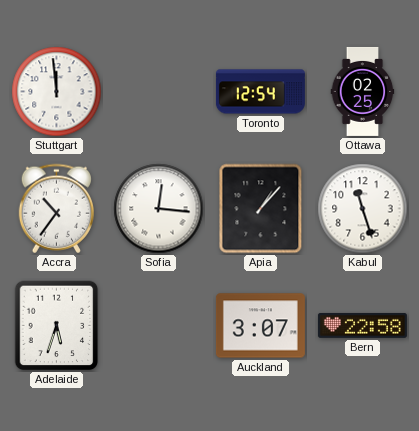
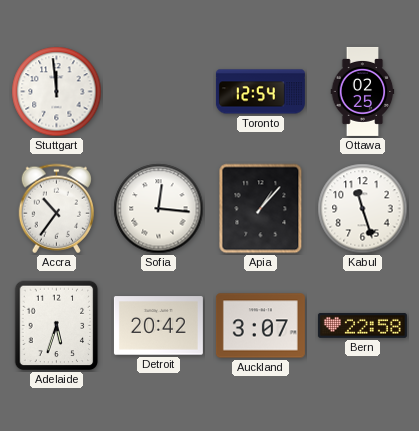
Detroit: none -> 20:42 (158, 326)
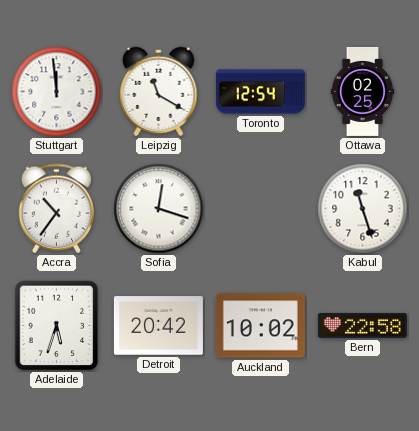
Leipzig: none -> 11:20 (159, 92)
Sofia: 12:16 -> 12:18 (159, 209)
Apia: 1:07 -> none (261, 209)
Auckland: 3:07 -> 10:02 (260, 326)
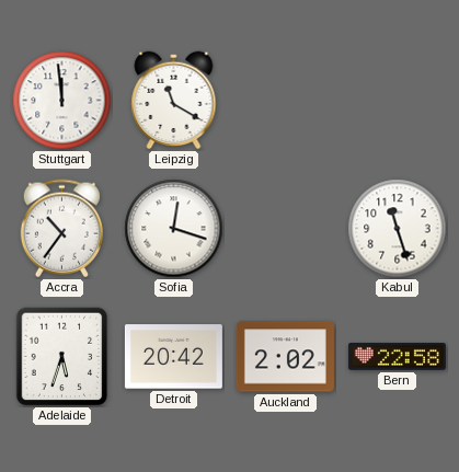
Toronto: 12:54 -> none (260, 92)
Ottawa: 02:25 -> none (363, 91)
Auckland: 10:02 -> 2:02 (285, 357)
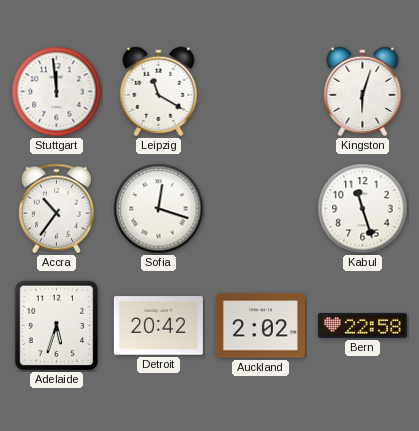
Kingston: none -> 6:03 (363, 92)
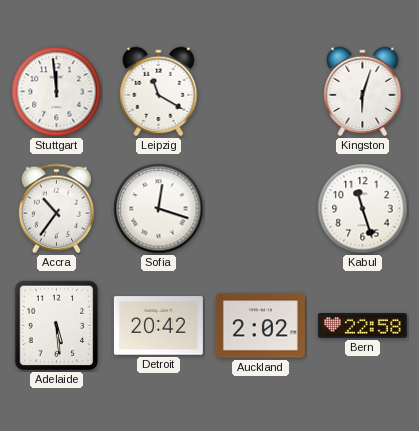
Adelaide: 5:33 -> 5:29 (57, 326)
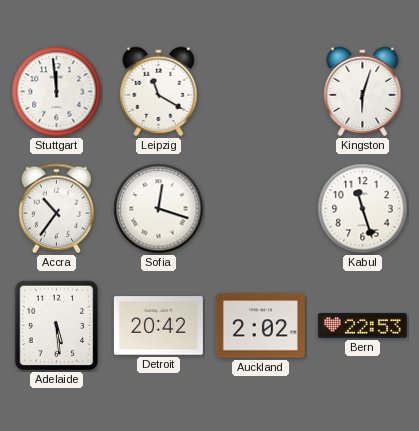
Bern: 22:58 -> 22:53 (362, 325)
